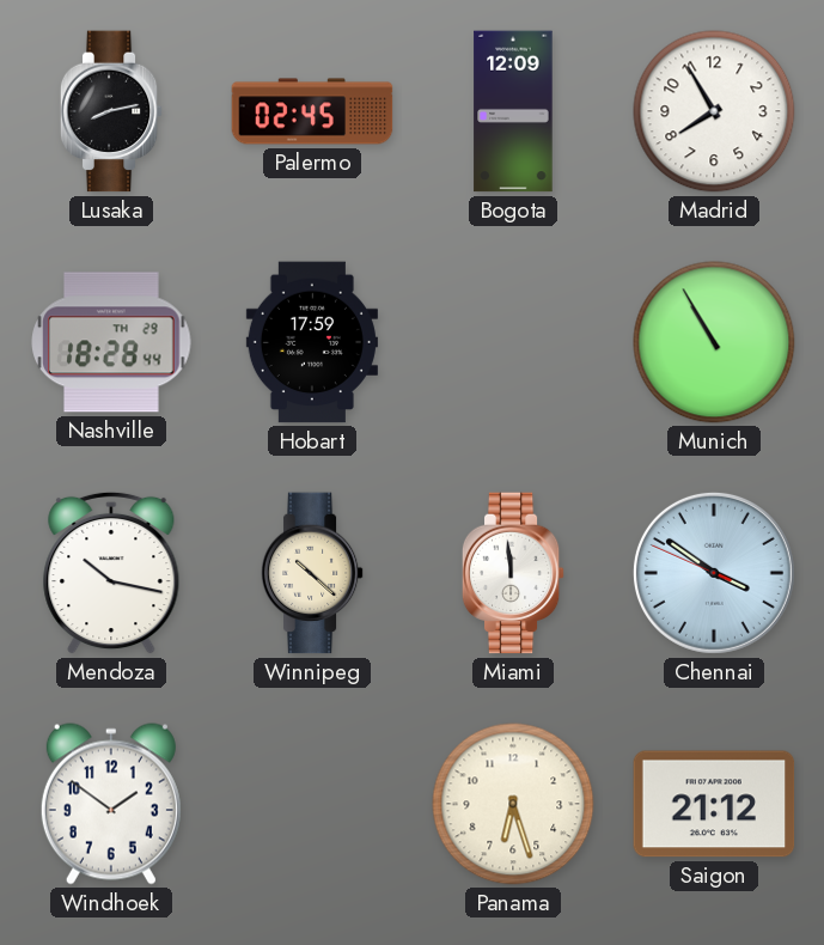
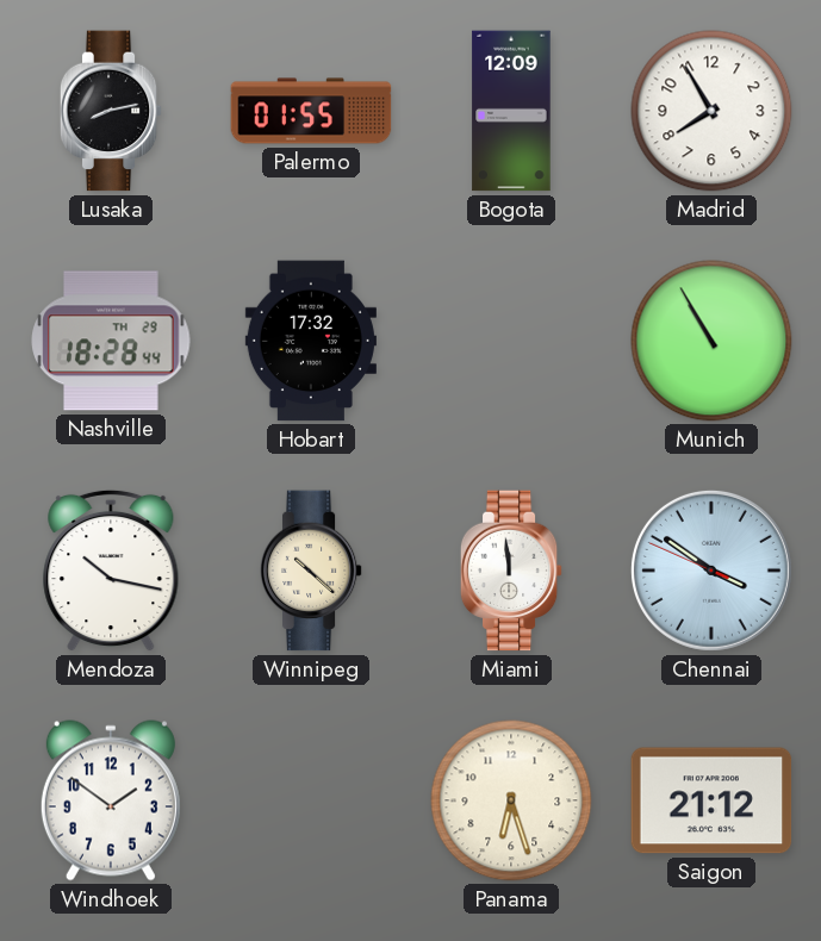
Palermo: 02:45 -> 01:55 (311, 111)
Hobart: 17:59 -> 17:32 (311, 341)
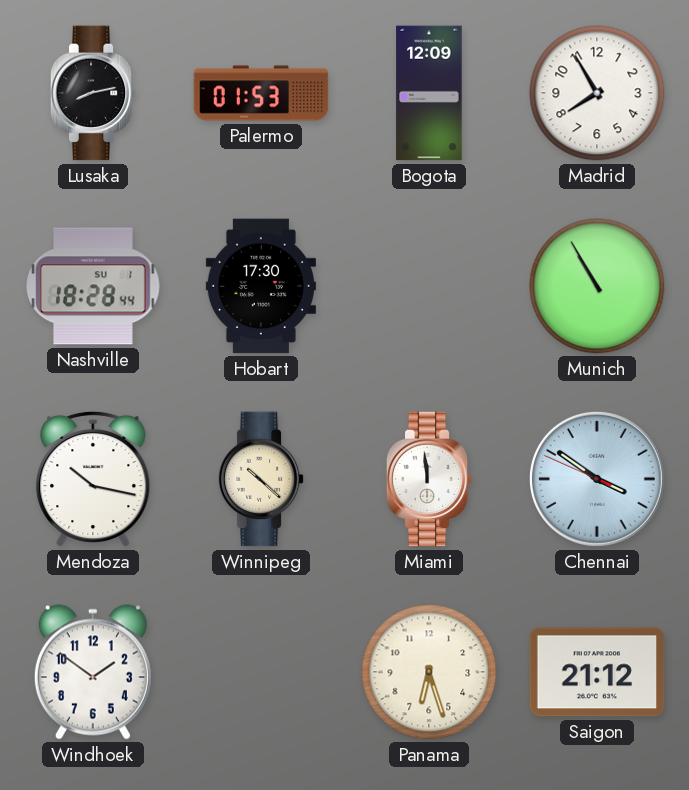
Palermo: 01:55 -> 01:53 (261, 93)
Nashville date: TH 29 -> SU 1 (93, 286)
Hobart: 17:32 -> 17:30 (261, 286)
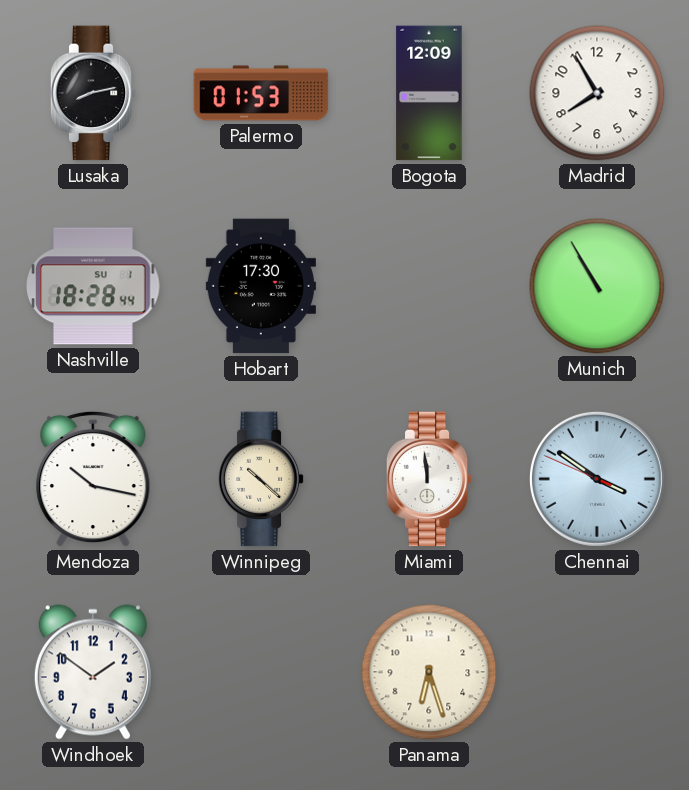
Saigon: 21:12 -> none (597, 672)
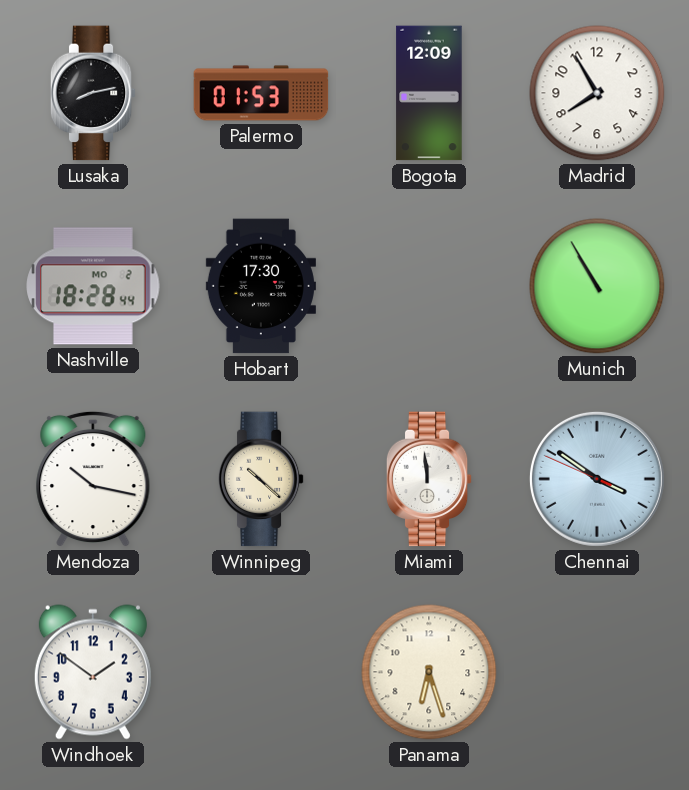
Nashville date: SU 1 -> MO 2 (93, 286)
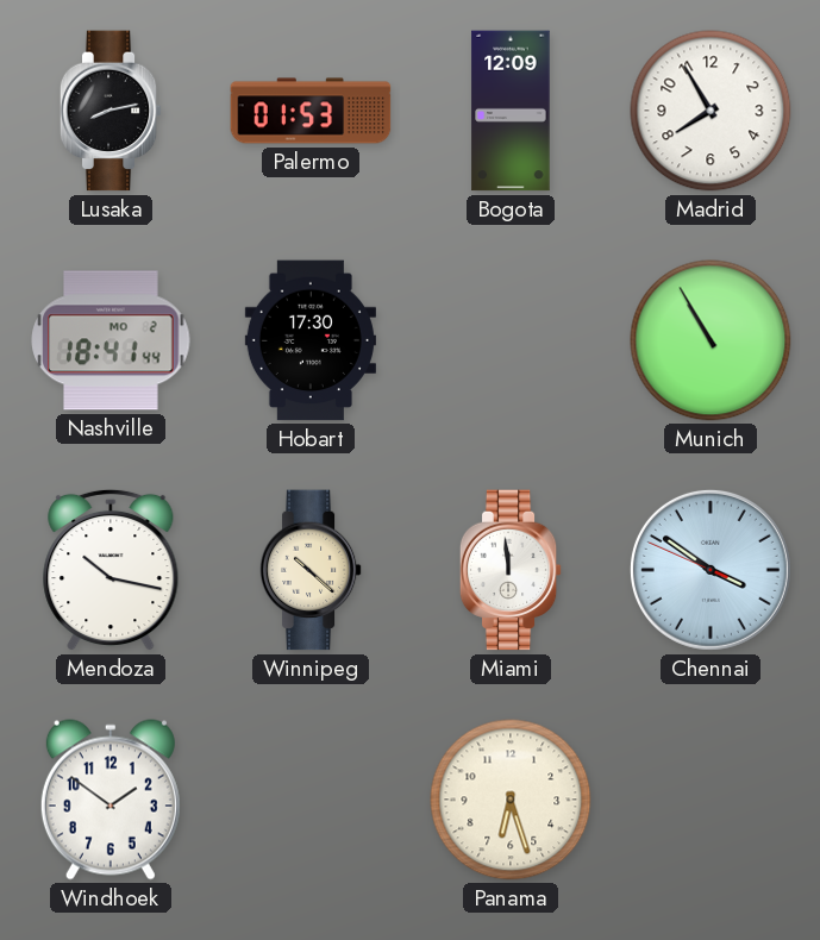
Nashville: 18:28 -> 18:41 (111, 340)
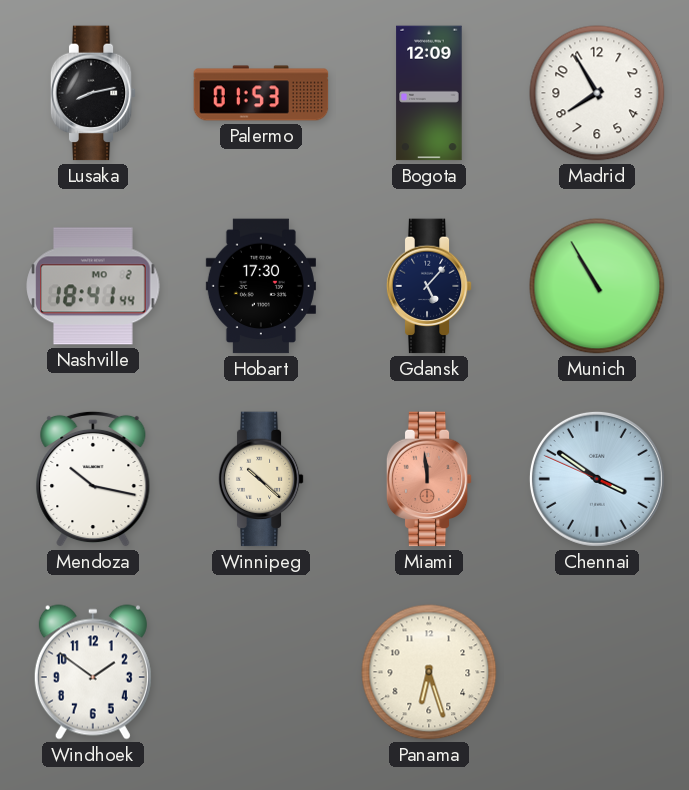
Gdansk: none -> 5:07 (429, 286)
Miami dial: white -> salmon (429, 479)
